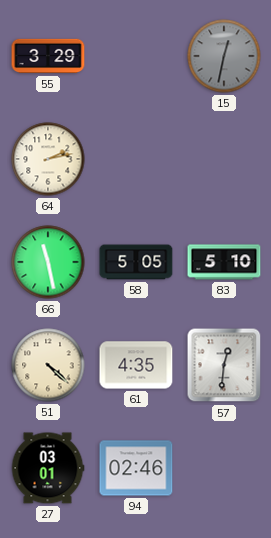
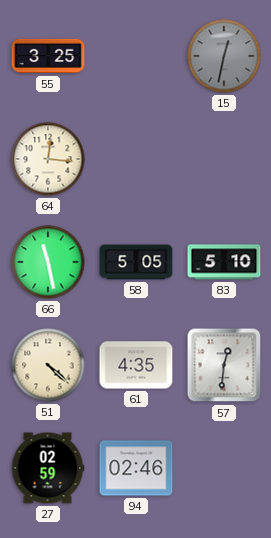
55: 3:29 -> 3:25 (48, 56)
64: 2:13 -> 12:16 (48, 159)
27: 03:01 -> 02:59 (48, 468)
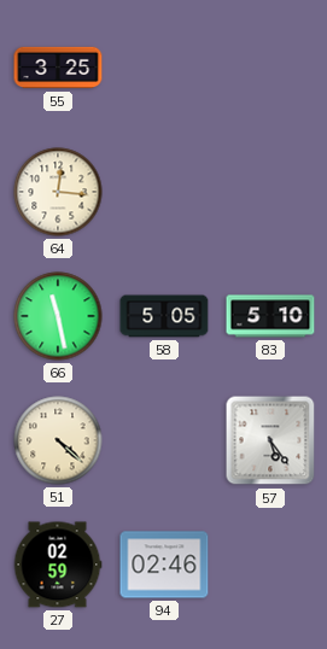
15: 12:32 -> none (224, 56)
61: 4:35 -> none (136, 365)
57: 12:31 -> 5:24 (270, 440)
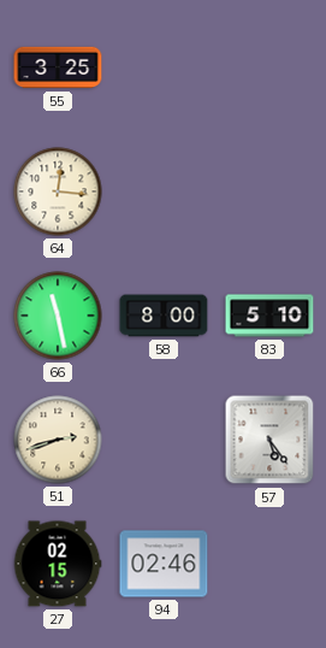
58: 5:05 -> 8:00 (164, 316)
51: 4:22 -> 2:42 (58, 440)
27: 02:59 -> 02:15 (58, 564)
